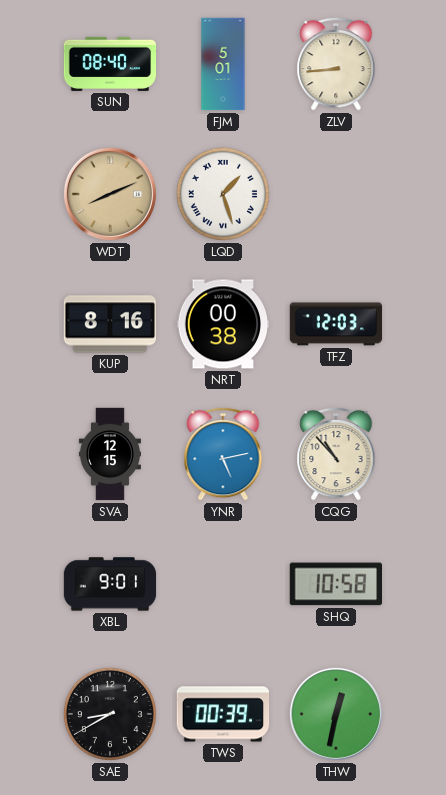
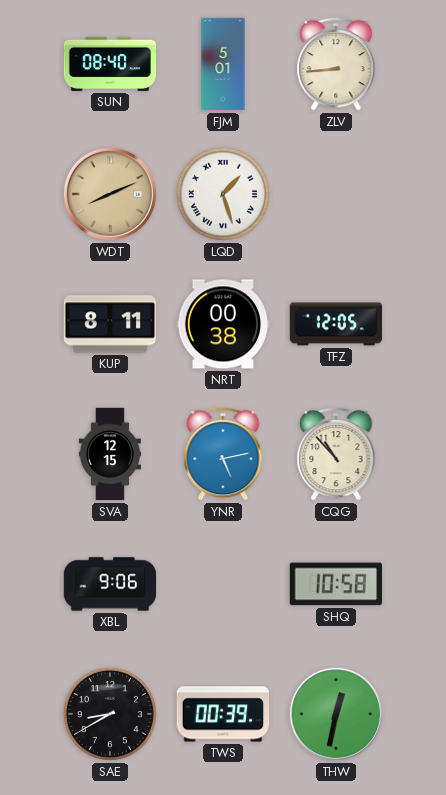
KUP: 8:16 -> 8:11 (110, 324)
TFZ: 12:03 -> 12:05 (336, 324)
XBL: 9:01 -> 9:06 (110, 584)
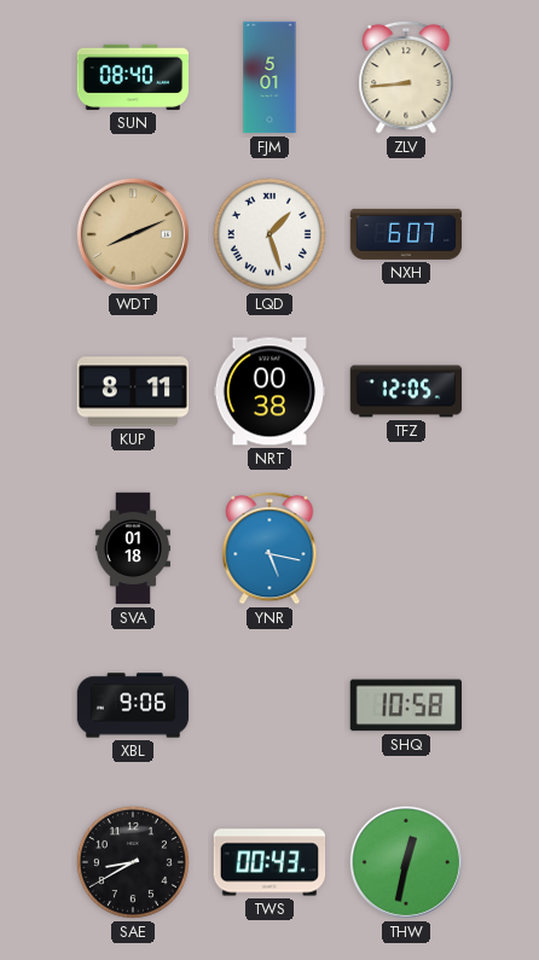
NXH: none -> 6:07 (406, 234)
SVA: 12:15 -> 01:18 (133, 548)
YNR: 5:13 -> 5:17 (269, 548)
CQG: 10:53 -> none (336, 454)
TWS: 00:39 -> 00:43 (269, 862)
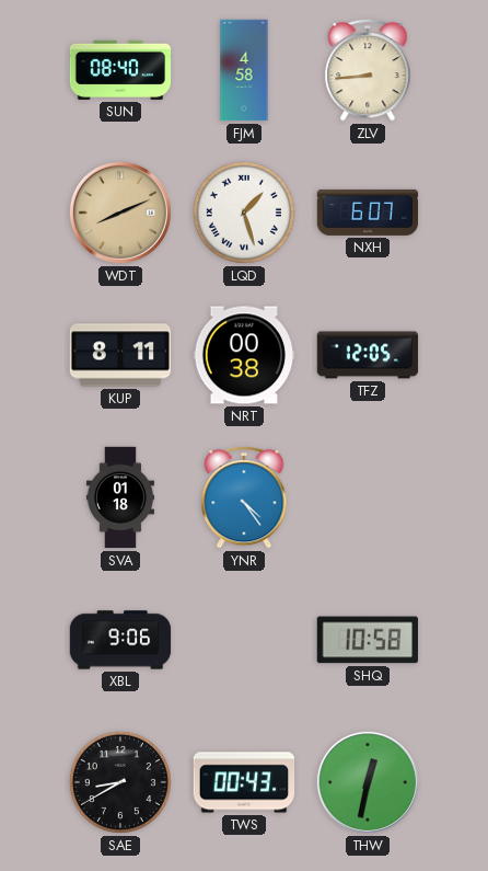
FJM: 5:01 -> 4:58 (244, 70)
YNR: 5:17 -> 4:24 (244, 497)
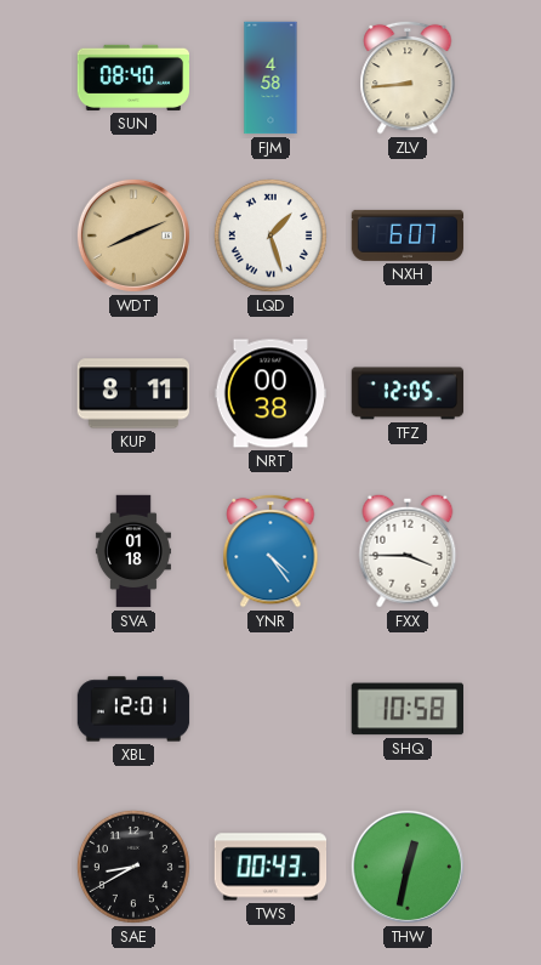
FXX: none -> 3:45 (408, 551)
XBL: 9:06 -> 12:01 (133, 709)
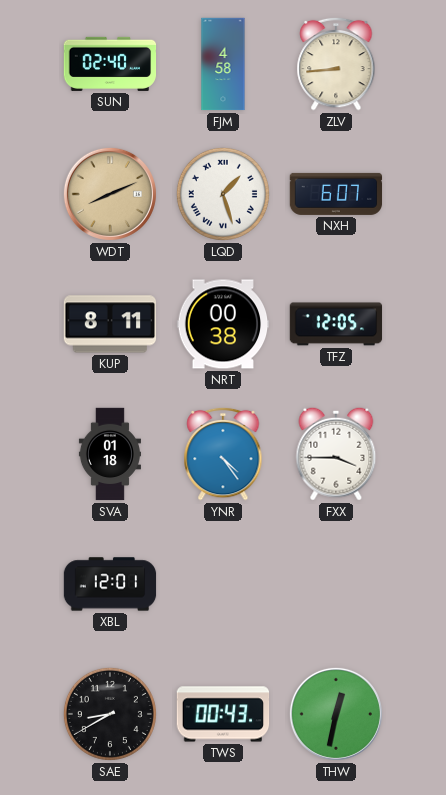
SUN: 08:40 -> 02:40 (110, 64)
SHQ: 10:58 -> none (406, 709)
